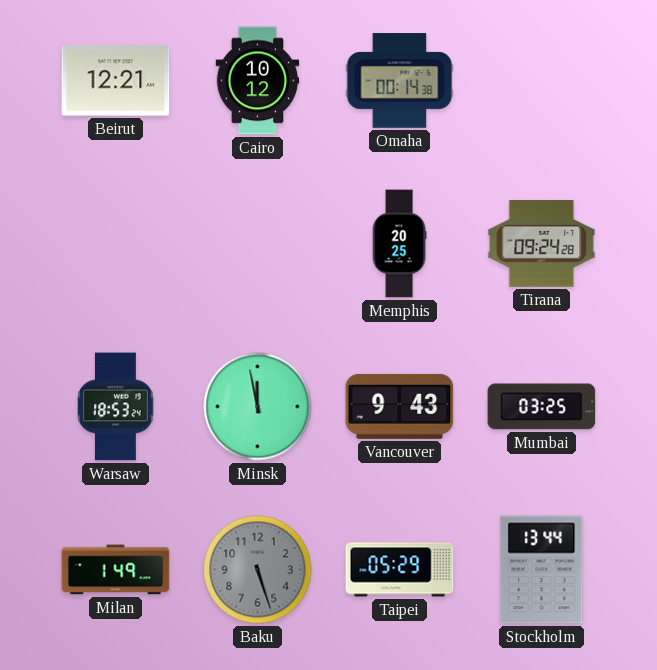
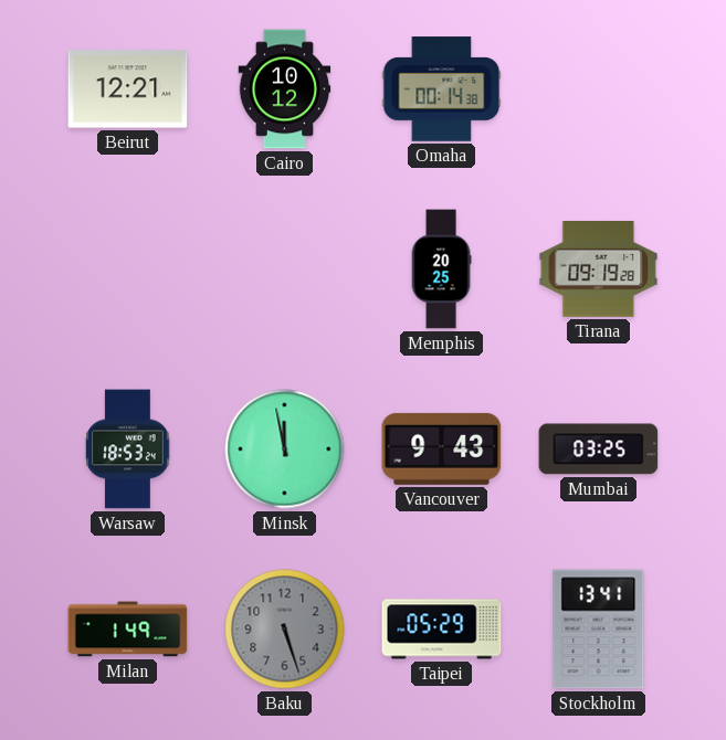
Tirana: 09:24 -> 09:19 (599, 268)
Stockholm: 13:44 -> 13:41 (599, 630)
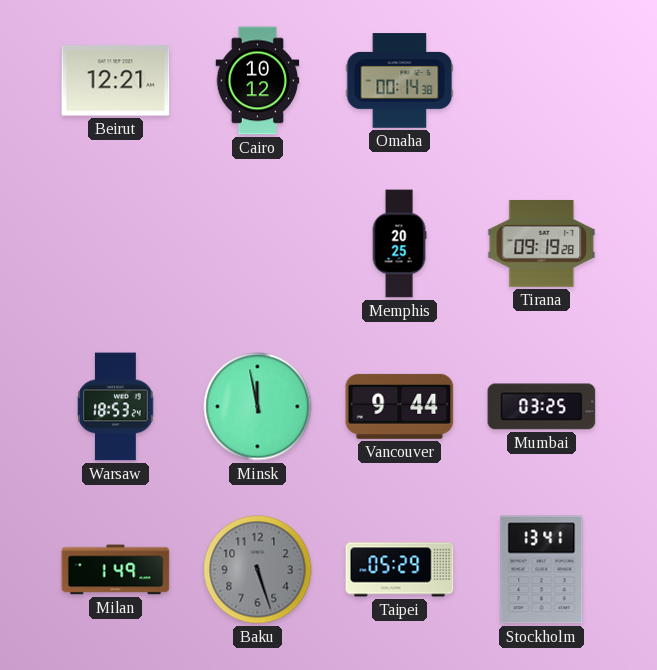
Vancouver: 9:43 -> 9:44 (400, 406)
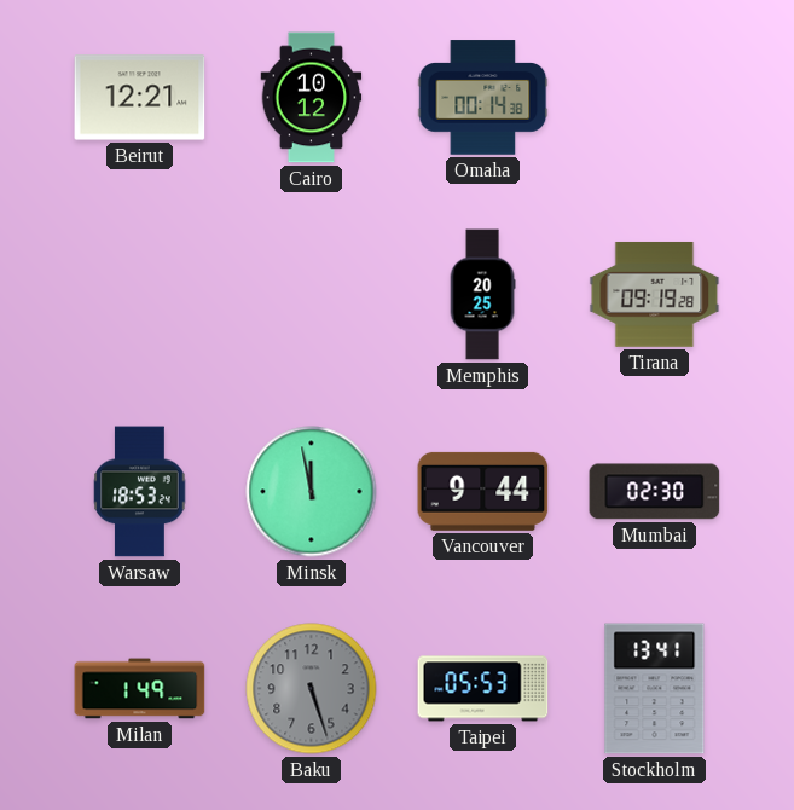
Mumbai: 03:25 -> 02:30 (655, 492)
Taipei: 05:29 -> 05:53 (483, 689)
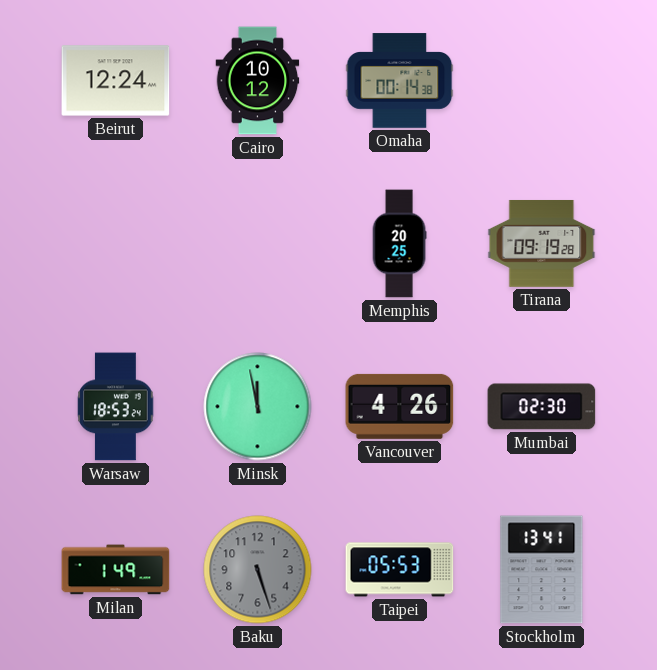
Beirut: 12:21 -> 12:24 (116, 81)
Vancouver: 9:44 -> 4:26 (400, 406)
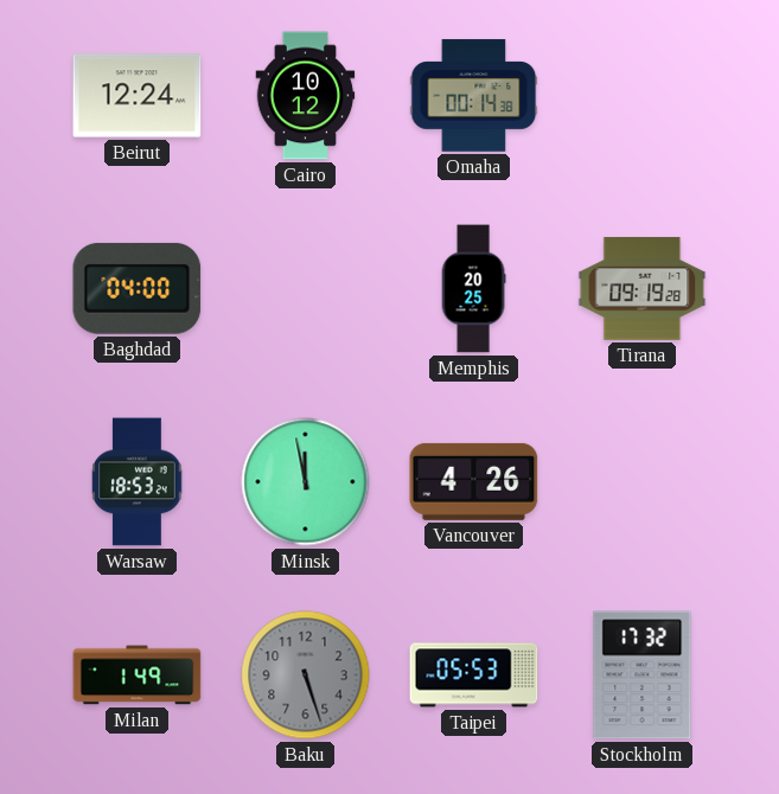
Baghdad: none -> 04:00 (138, 288)
Mumbai: 02:30 -> none (542, 407)
Stockholm: 13:41 -> 17:32 (643, 675)
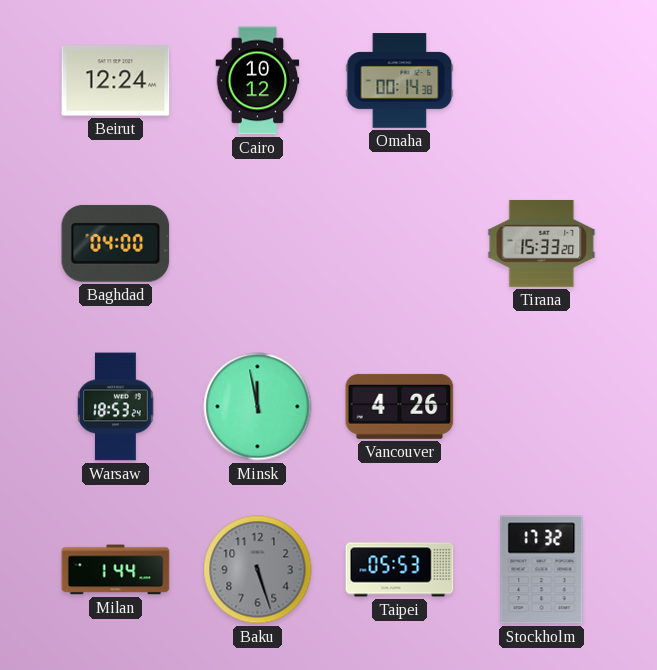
Memphis: 20:25 -> none (473, 289)
Tirana: 09:19 -> 15:33 (542, 243)
Milan: 1:49 -> 1:44 (116, 570)
